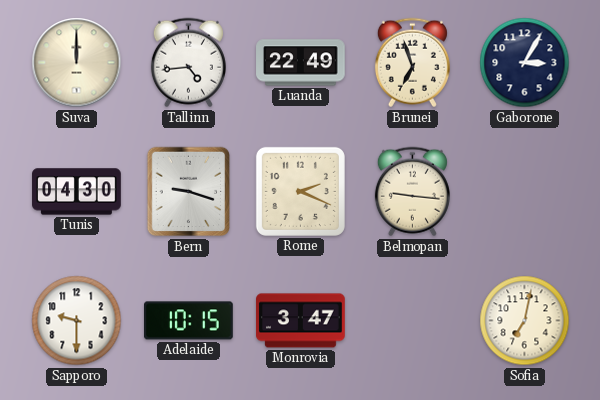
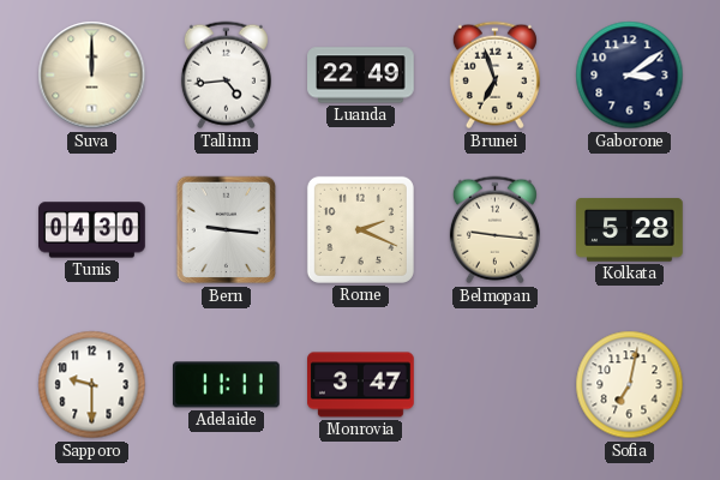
Gaborone: 3:05 -> 3:09 (630, 76)
Bern: 9:18 -> 9:16 (227, 230)
Kolkata: none -> 5:28 (630, 230)
Adelaide: 10:15 -> 11:11 (227, 385)
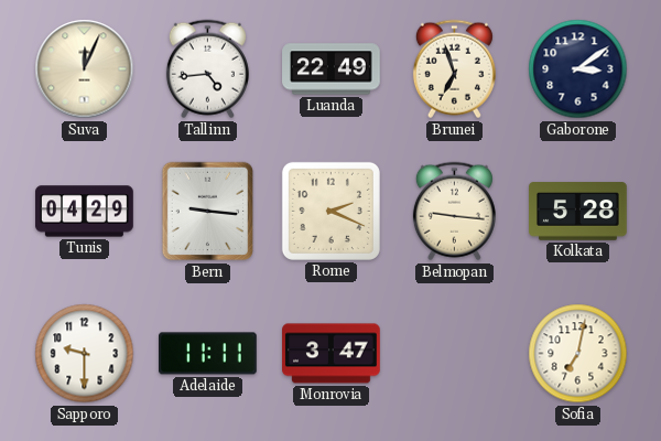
Suva: 12:00 -> 12:04 (85, 69)
Tunis: 04:30 -> 04:29 (85, 212)
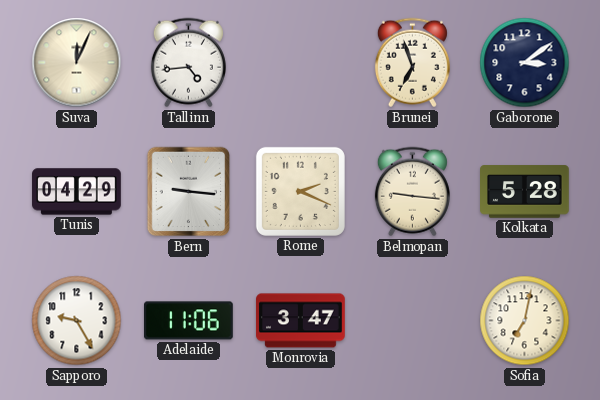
Luanda: 22:49 -> none (332, 69)
Sapporo: 9:30 -> 9:25 (77, 321)
Adelaide: 11:11 -> 11:06 (189, 321)
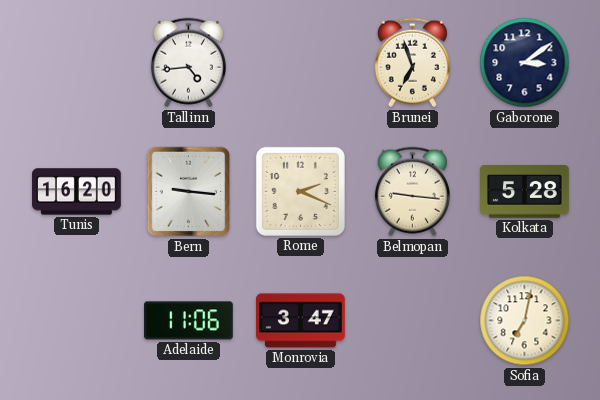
Suva: 12:04 -> none (77, 63)
Tunis: 04:29 -> 16:20 (77, 192)
Sapporo: 9:25 -> none (77, 321)
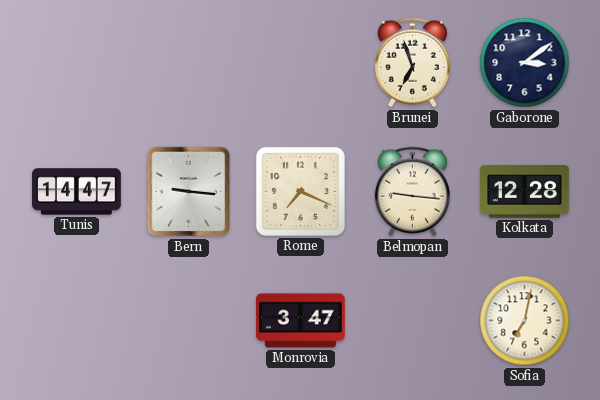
Tallinn: 4:44 -> none (188, 63)
Tunis: 16:20 -> 14:47 (77, 192)
Rome: 2:19 -> 7:19 (300, 191)
Kolkata: 5:28 -> 12:28 (525, 192)
Adelaide: 11:06 -> none (189, 321)
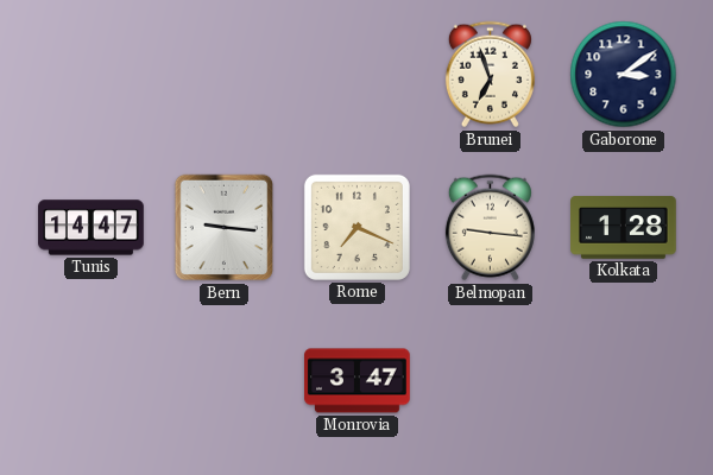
Kolkata: 12:28 -> 1:28 (624, 228)
Sofia: 7:02 -> none (525, 321)
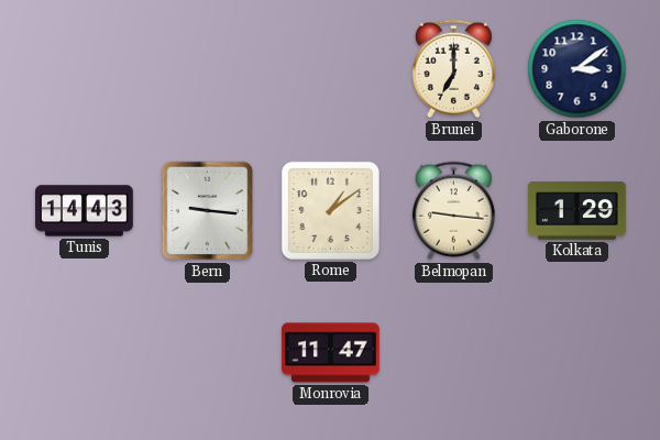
Brunei: 6:57 -> 7:00 (453, 69)
Tunis: 14:47 -> 14:43 (85, 211)
Rome: 7:19 -> 1:09 (330, 210)
Kolkata: 1:28 -> 1:29 (577, 211)
Monrovia: 3:47 -> 11:47 (331, 353)
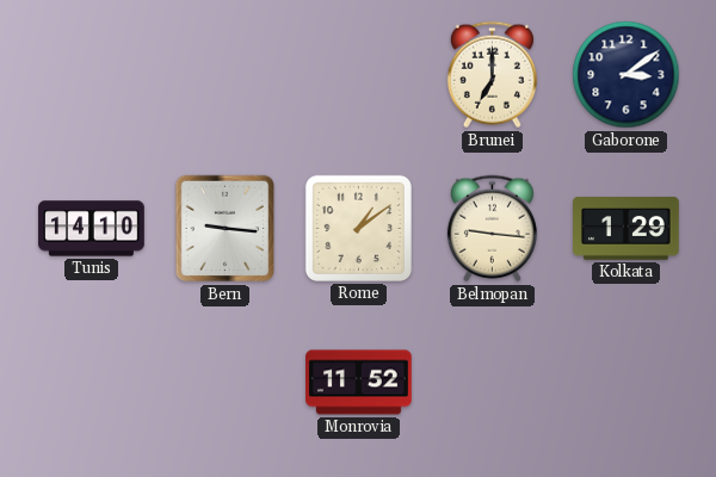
Tunis: 14:43 -> 14:10 (92, 229)
Monrovia: 11:47 -> 11:52 (359, 383)
